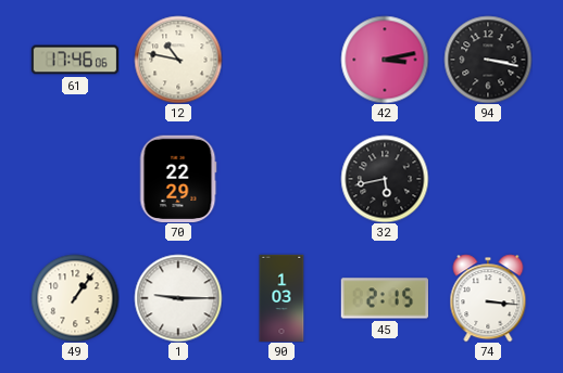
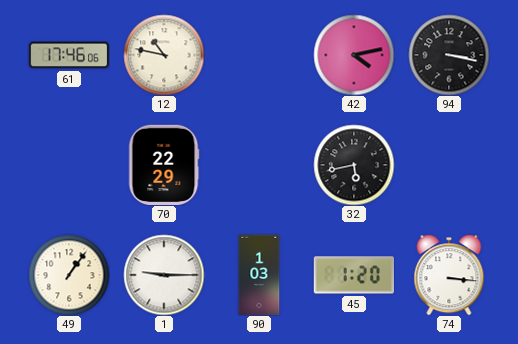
42: 3:13 -> 4:13 (354, 55)
45: 2:15 -> 1:20 (353, 275)
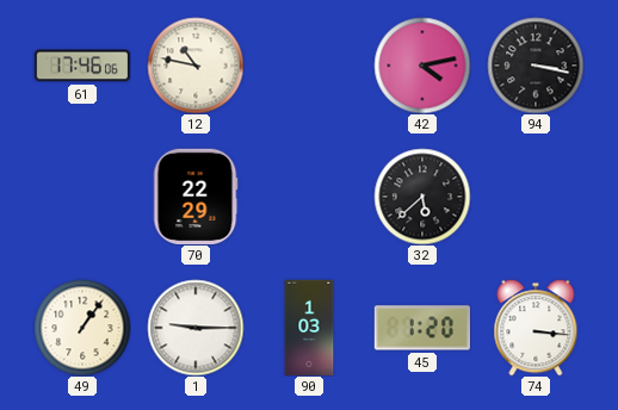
32: 5:43 -> 5:38 (422, 197)
